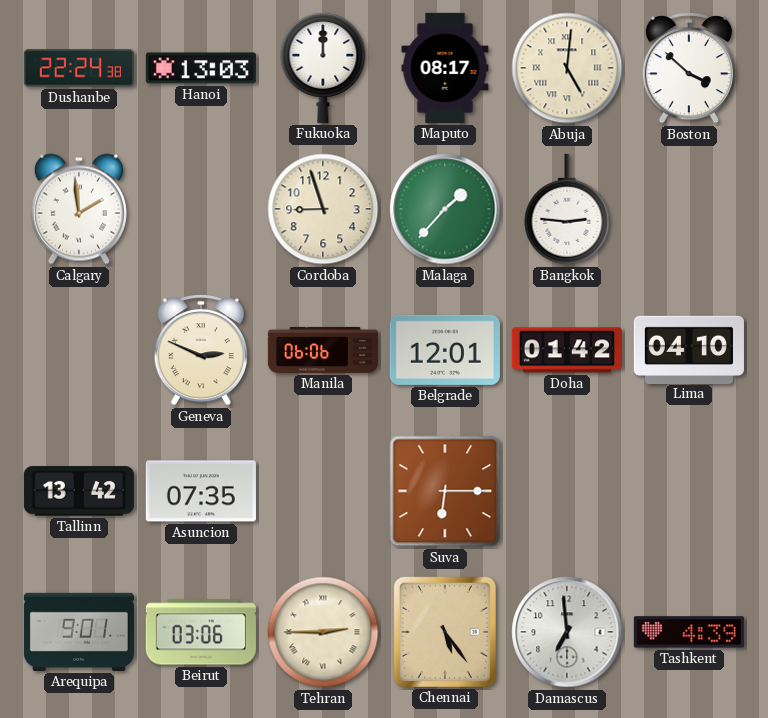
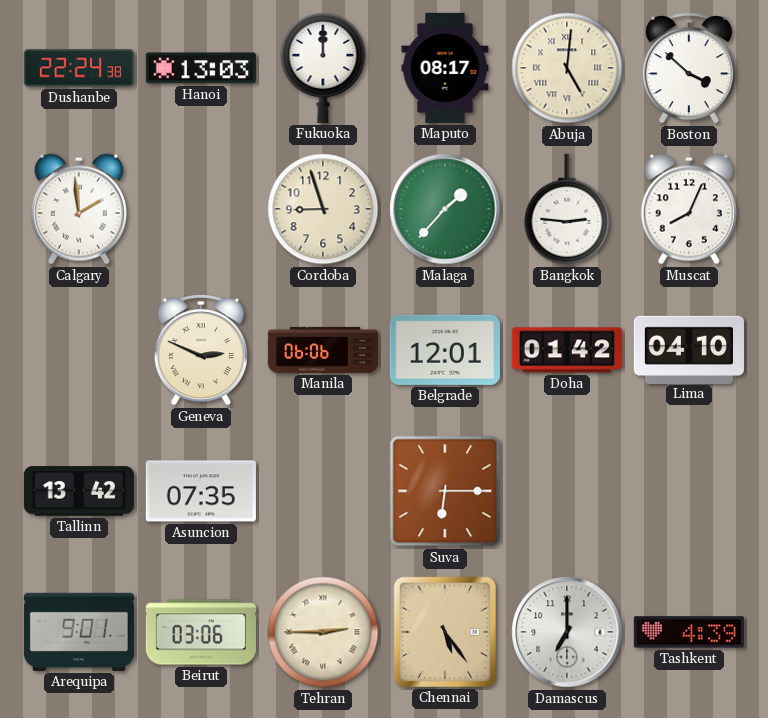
Muscat: none -> 8:04 (689, 209)
Damascus: 6:59 -> 7:00 (567, 632)
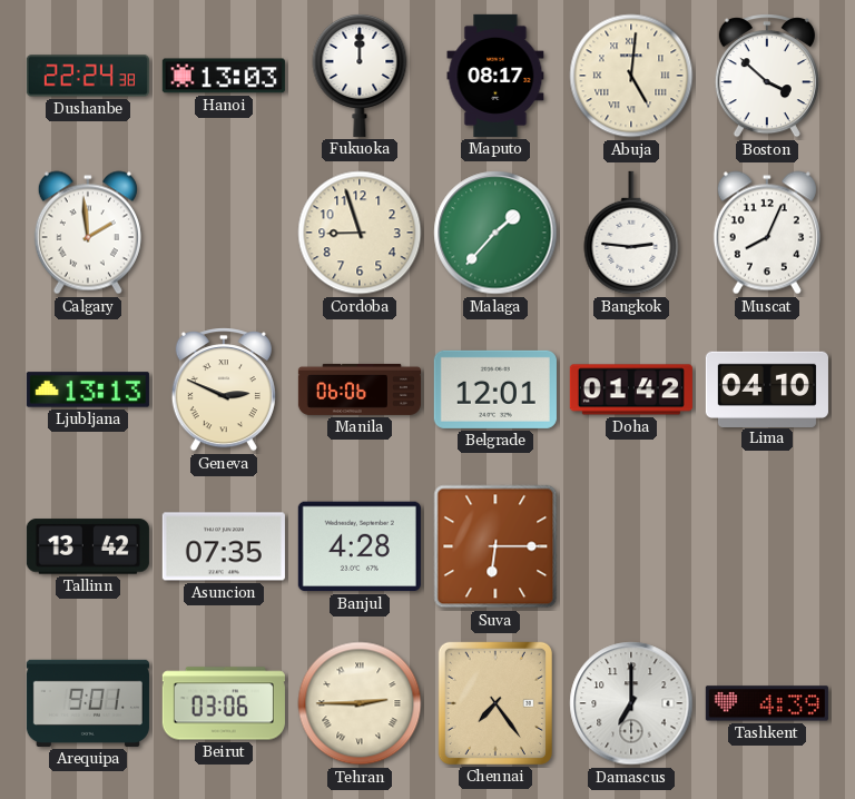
Ljubljana: none -> 13:13 (88, 389)
Banjul: none -> 4:28 (360, 546)
Chennai: 5:24 -> 7:24 (495, 703)
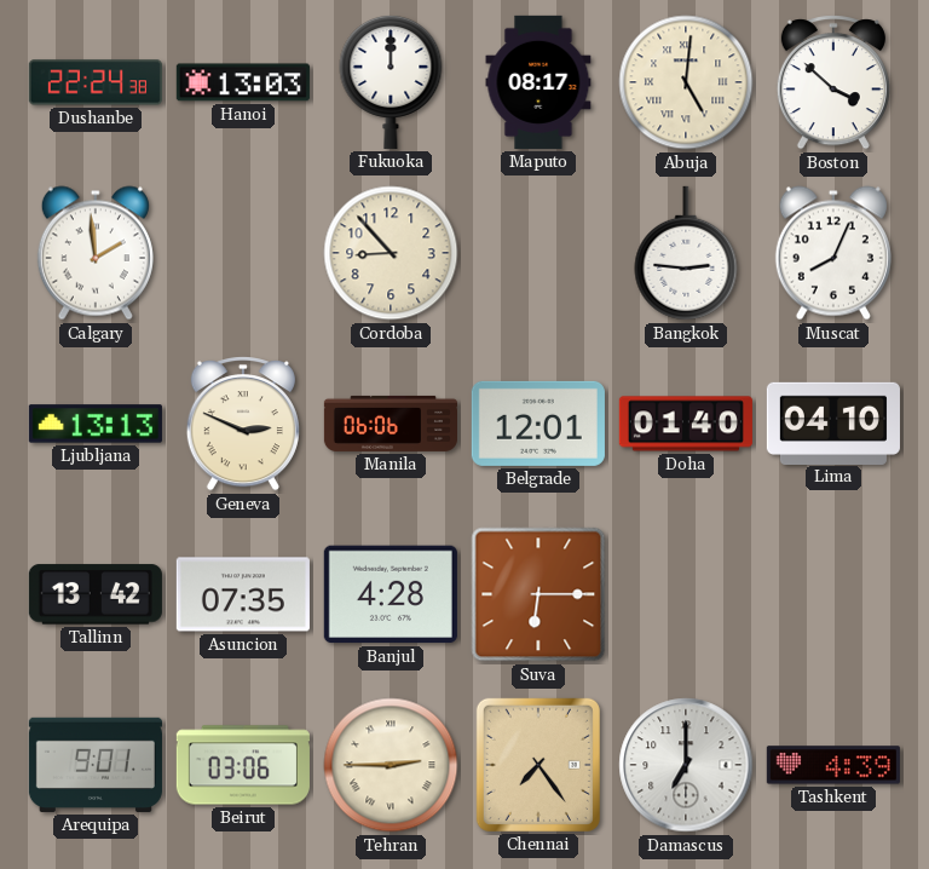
Cordoba: 8:57 -> 8:53 (391, 253)
Malaga: 1:37 -> none (495, 233)
Doha: 01:42 -> 01:40 (686, 424)
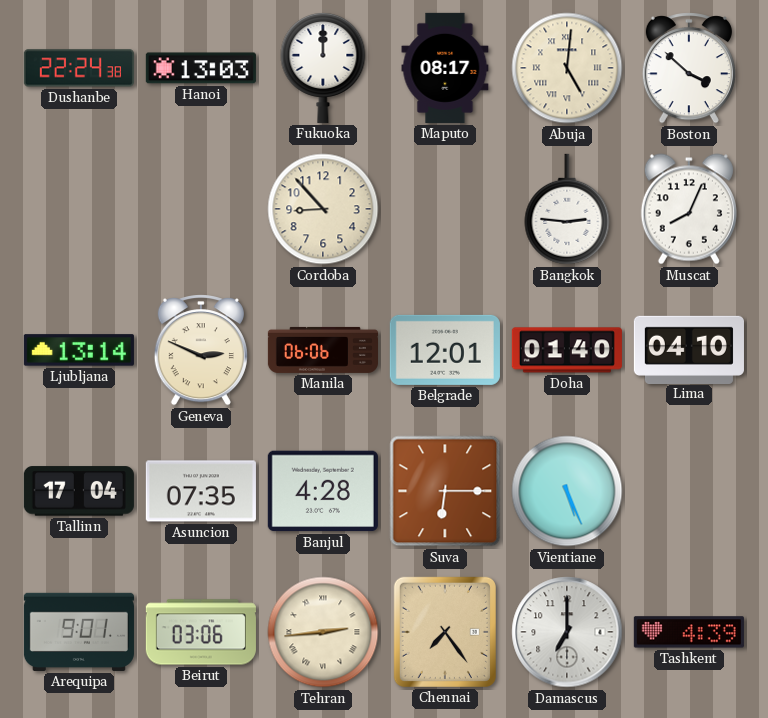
Calgary: 1:59 -> none (96, 253)
Ljubljana: 13:13 -> 13:14 (79, 350)
Tallinn: 13:42 -> 17:04 (79, 491)
Vientiane: none -> 5:26 (567, 491)
Tehran: 2:45 -> 2:44 (323, 632)
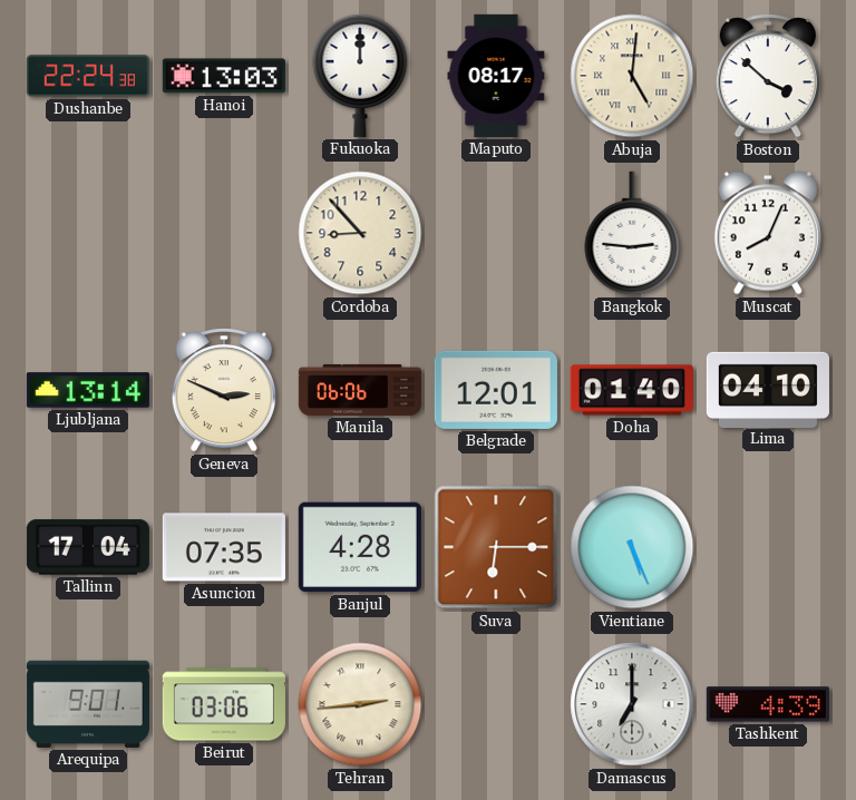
Chennai: 7:24 -> none (445, 632)
